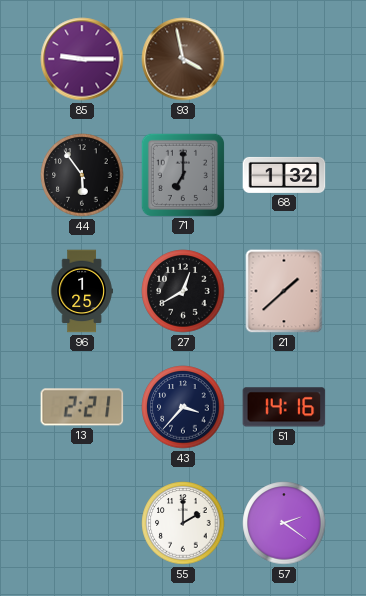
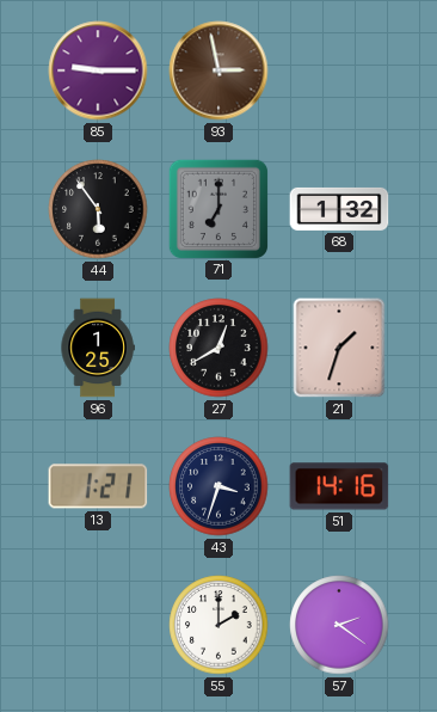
93: 3:58 -> 2:58 (219, 70)
21: 1:38 -> 1:33 (339, 348)
13: 2:21 -> 1:21 (98, 486)
43: 3:37 -> 3:33 (219, 486)
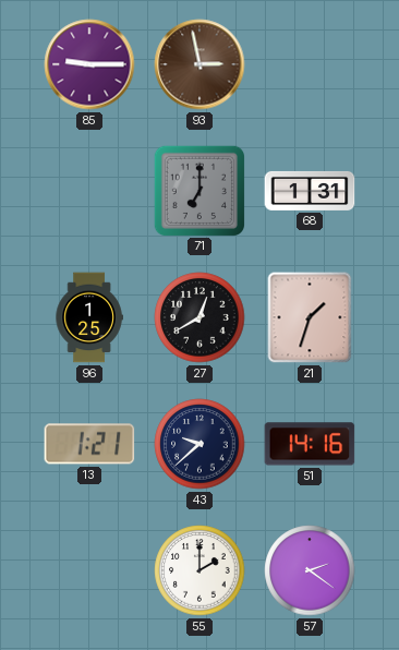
44: 5:54 -> none (98, 209)
68: 1:32 -> 1:31 (310, 191)
43: 3:33 -> 9:38 (199, 444)
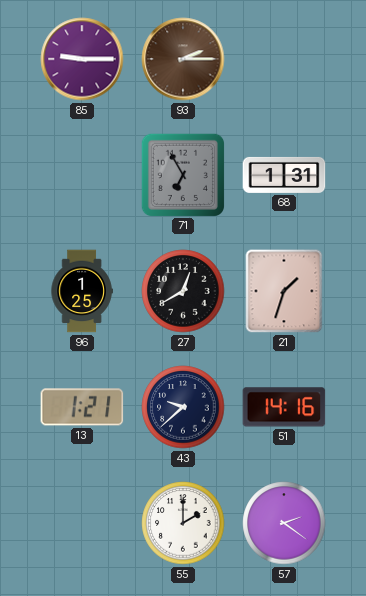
93: 2:58 -> 2:15 (183, 59)
71: 7:00 -> 6:55 (182, 174)
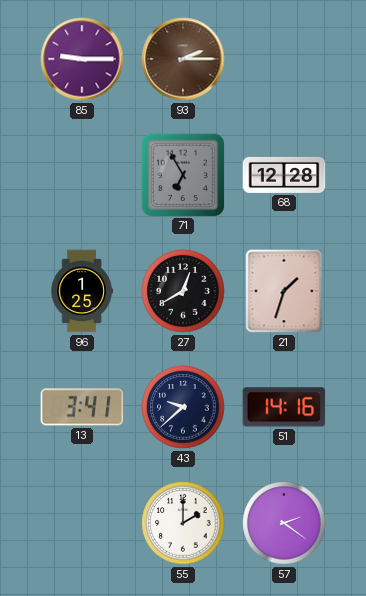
68: 1:31 -> 12:28 (284, 175)
13: 1:21 -> 3:41 (82, 407)
